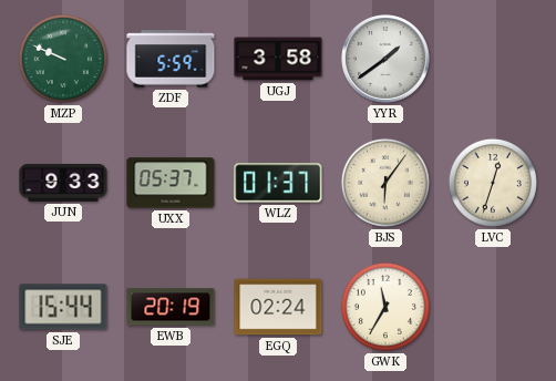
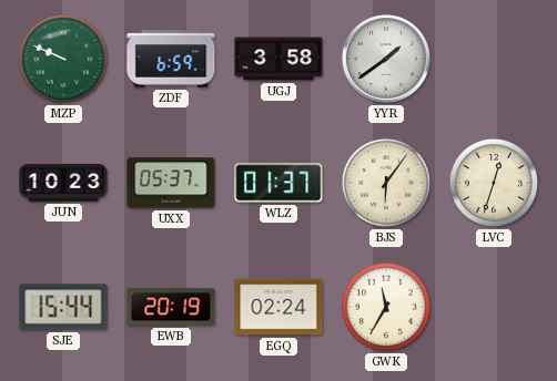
ZDF: 5:59 -> 6:59 (171, 59)
JUN: 9:33 -> 10:23 (63, 183)
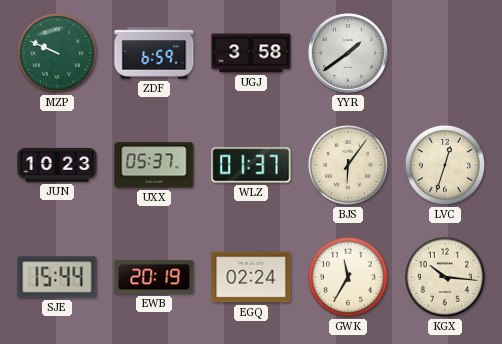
KGX: none -> 10:16 (445, 277)
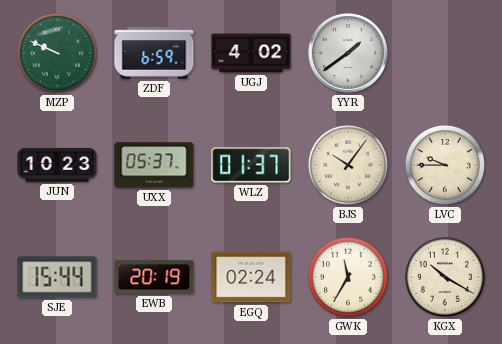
UGJ: 3:58 -> 4:02 (251, 53)
BJS: 6:06 -> 10:06 (348, 165)
LVC: 12:33 -> 9:45 (445, 165)
KGX: 10:16 -> 10:20 (445, 277)
